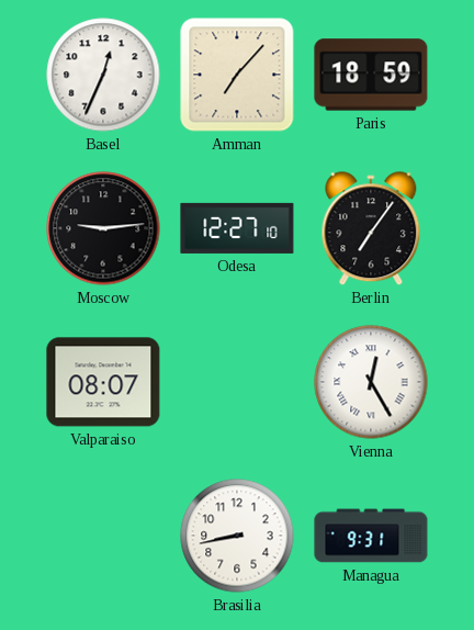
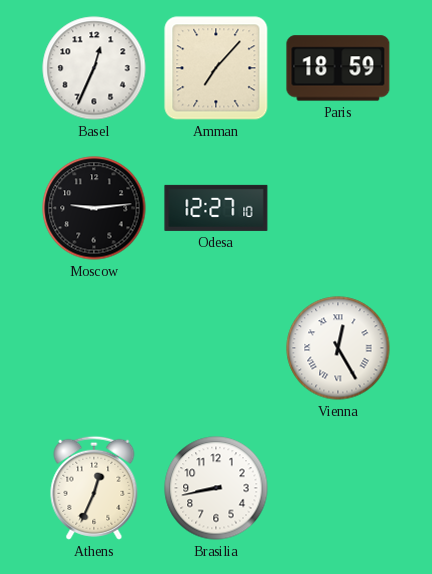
Berlin: 7:06 -> none (371, 229)
Valparaiso: 08:07 -> none (103, 382)
Athens: none -> 12:34 (94, 488)
Managua: 9:31 -> none (371, 536)
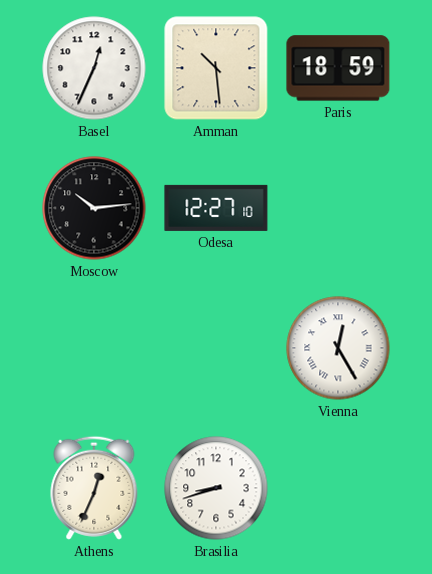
Amman: 7:07 -> 10:29 (216, 68)
Moscow: 9:14 -> 10:14 (94, 208)
Brasilia: 8:43 -> 8:42 (216, 488)
